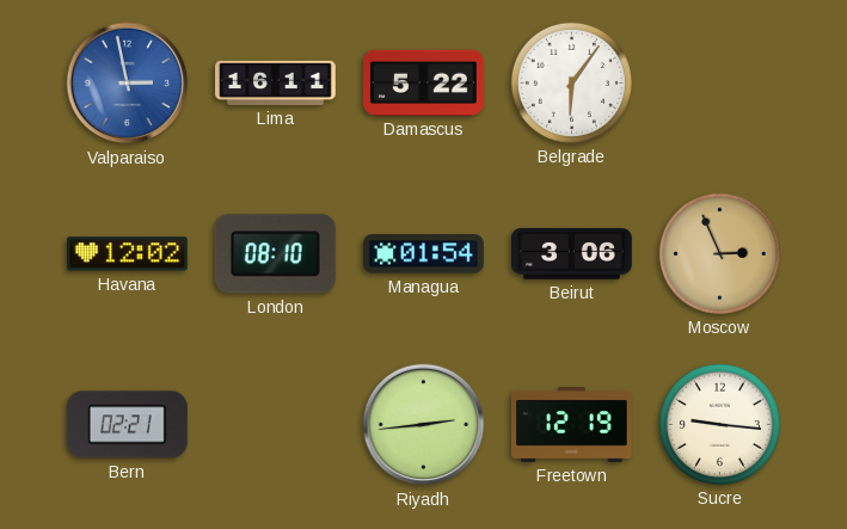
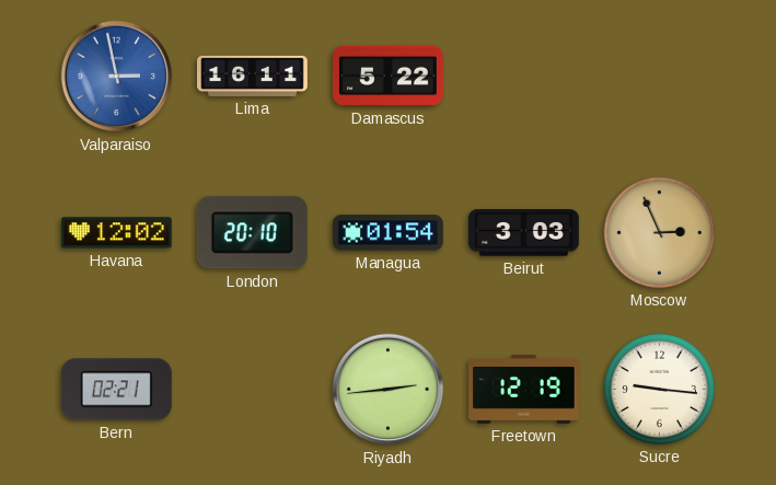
Belgrade: 6:06 -> none (571, 82)
London: 08:10 -> 20:10 (252, 233)
Beirut: 3:06 -> 3:03 (523, 233)
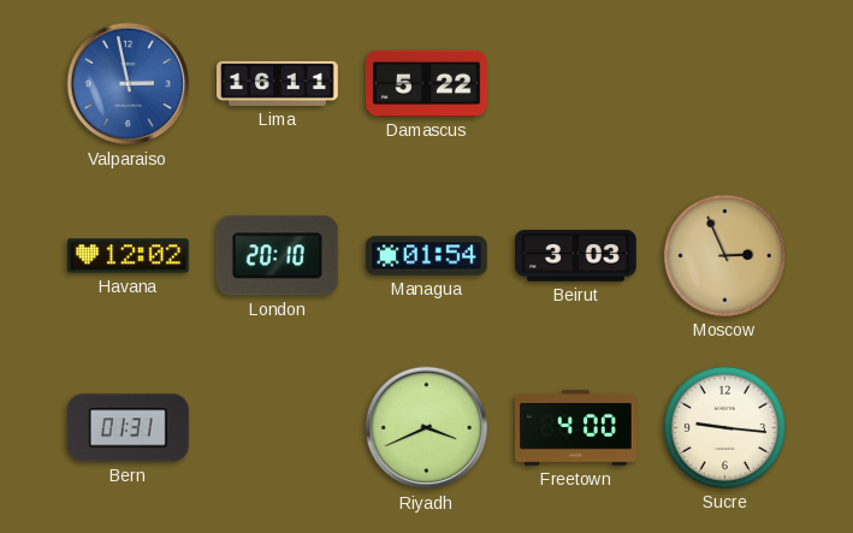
Bern: 02:21 -> 01:31 (128, 428)
Riyadh: 2:44 -> 3:41 (427, 428)
Freetown: 12:19 -> 4:00 (576, 428)
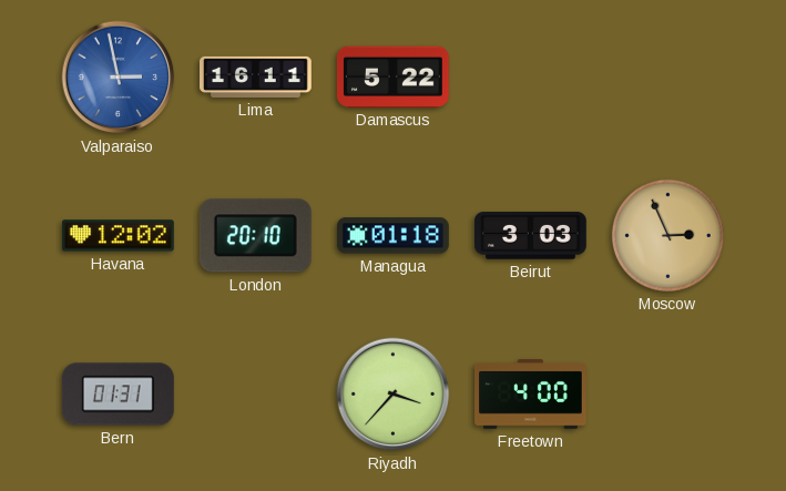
Managua: 01:54 -> 01:18 (392, 236)
Riyadh: 3:41 -> 3:37 (394, 395)
Sucre: 9:16 -> none (724, 427)
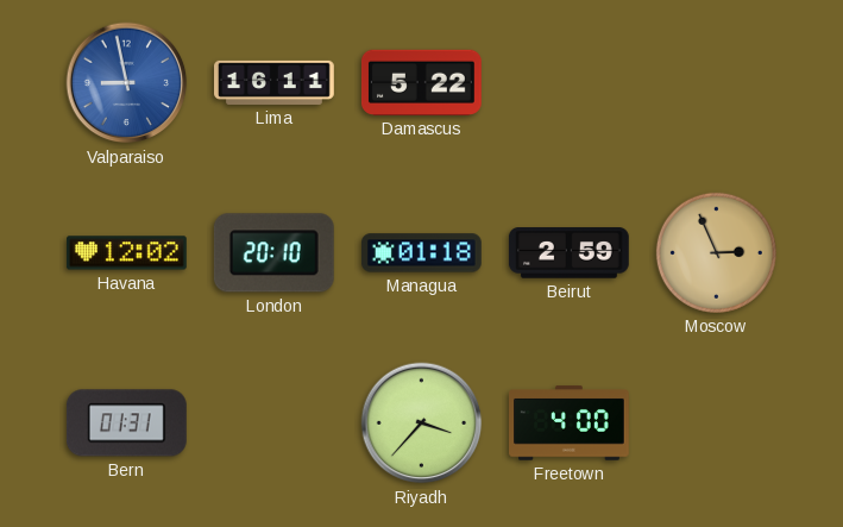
Valparaiso: 2:58 -> 8:58 (127, 83)
Beirut: 3:03 -> 2:59 (568, 253)
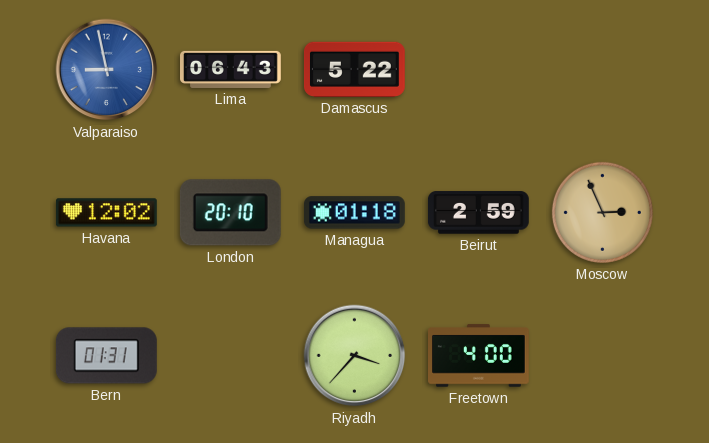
Lima: 16:11 -> 06:43 (231, 69)
